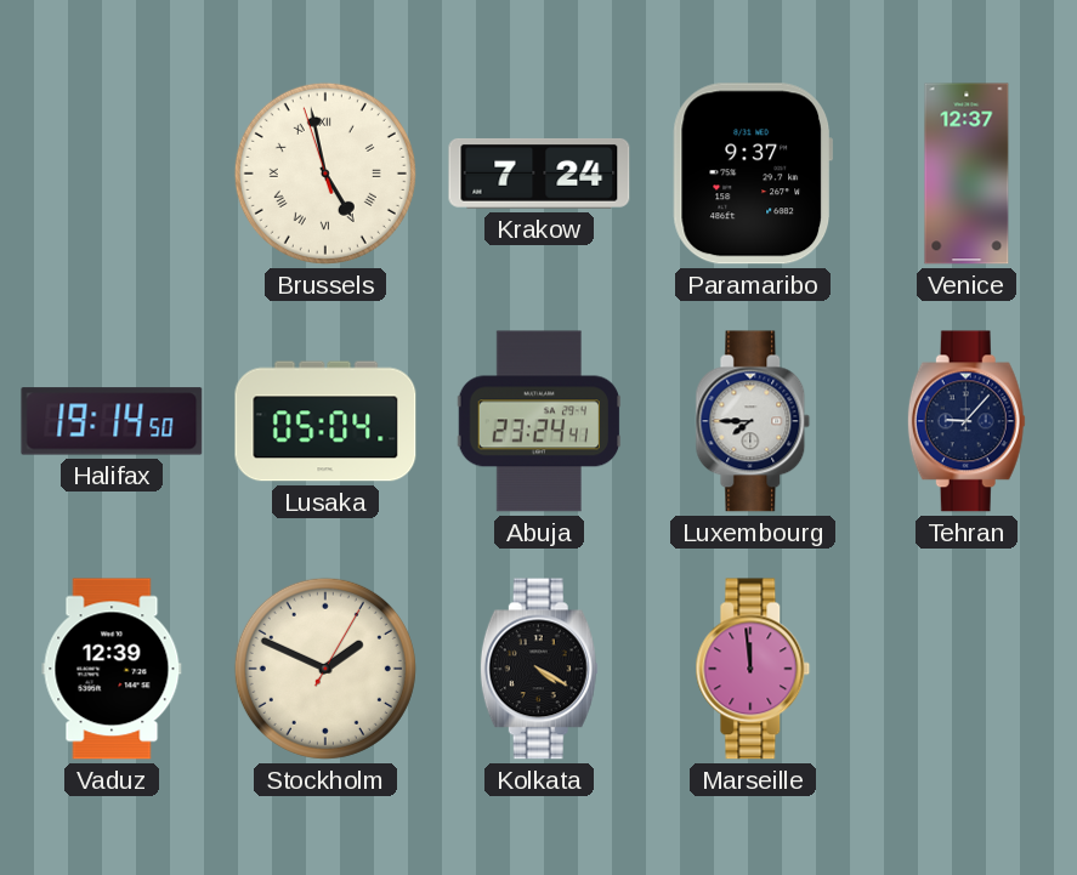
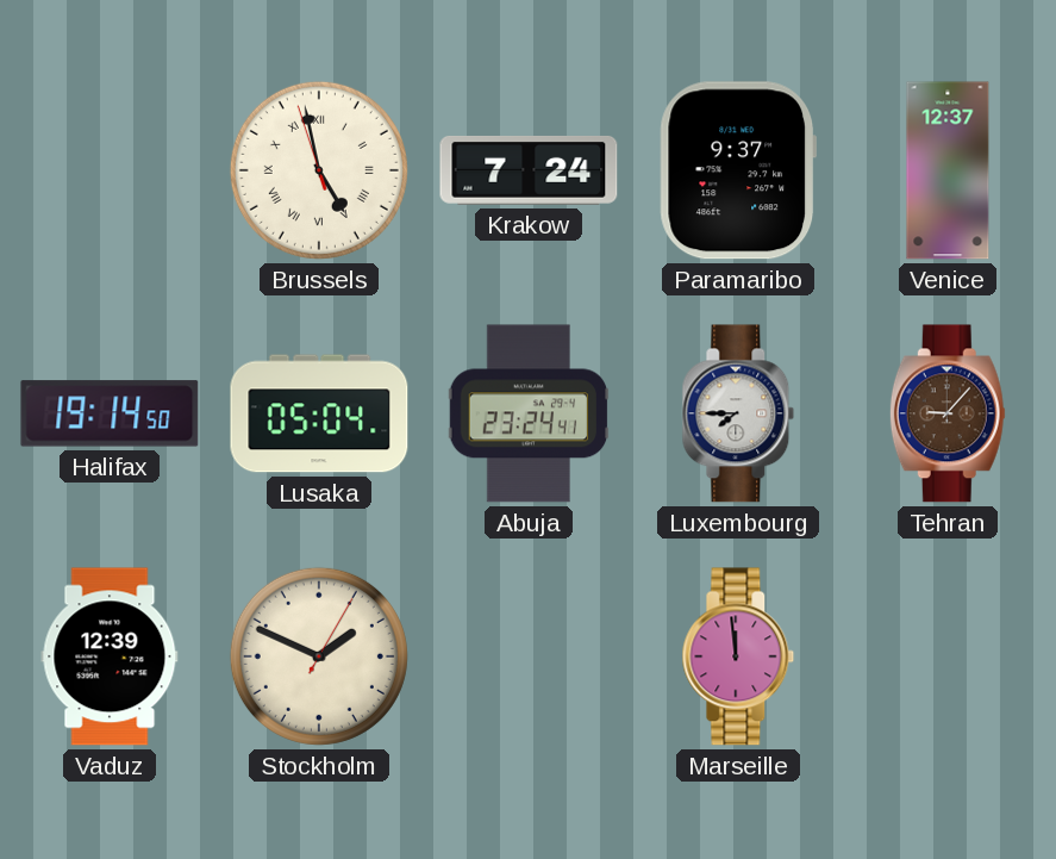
Tehran dial: navy -> brown (948, 413)
Kolkata: 4:20 -> none (539, 669)
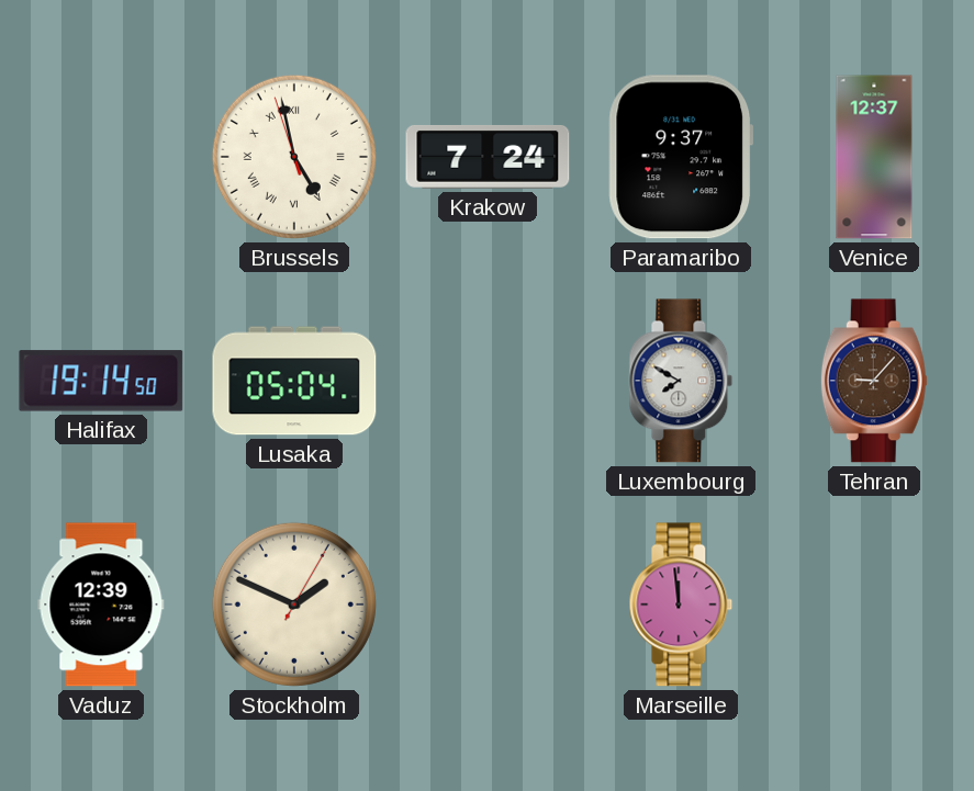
Abuja: 23:24 -> none (529, 413)
Luxembourg: 7:45 -> 7:50 (681, 381)
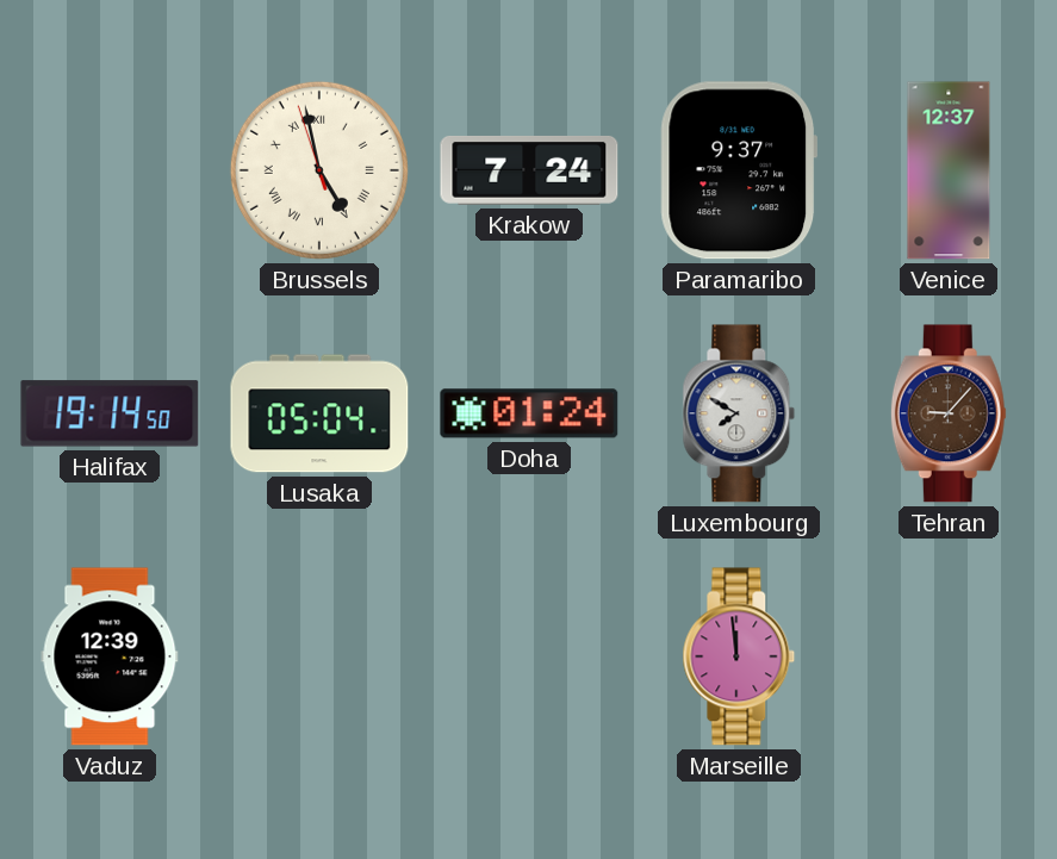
Doha: none -> 01:24 (529, 413)
Stockholm: 1:49 -> none (294, 604)
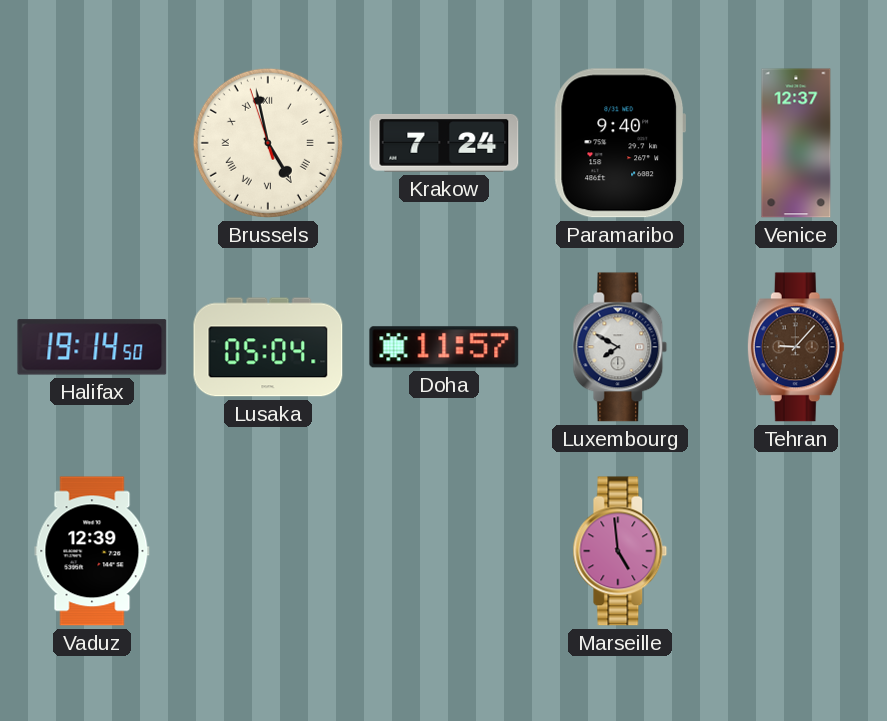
Paramaribo: 9:37 -> 9:40 (619, 143)
Doha: 01:24 -> 11:57 (444, 347)
Marseille: 11:59 -> 4:59 (620, 551)
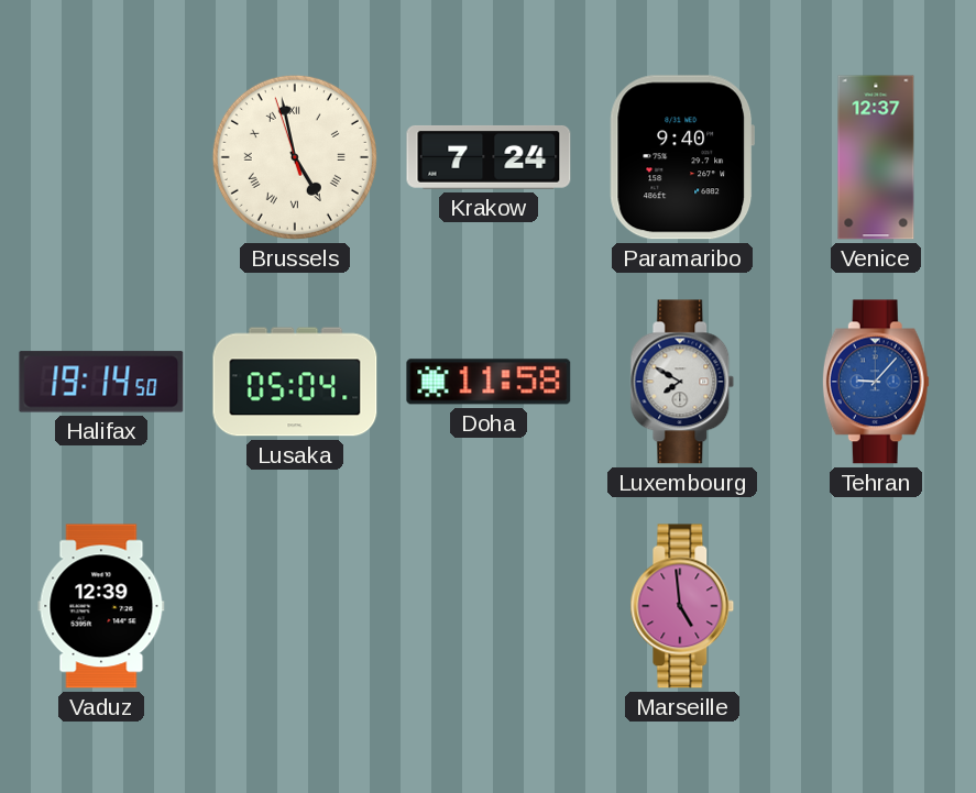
Doha: 11:57 -> 11:58 (489, 382)
Tehran dial: brown -> blue (876, 382)
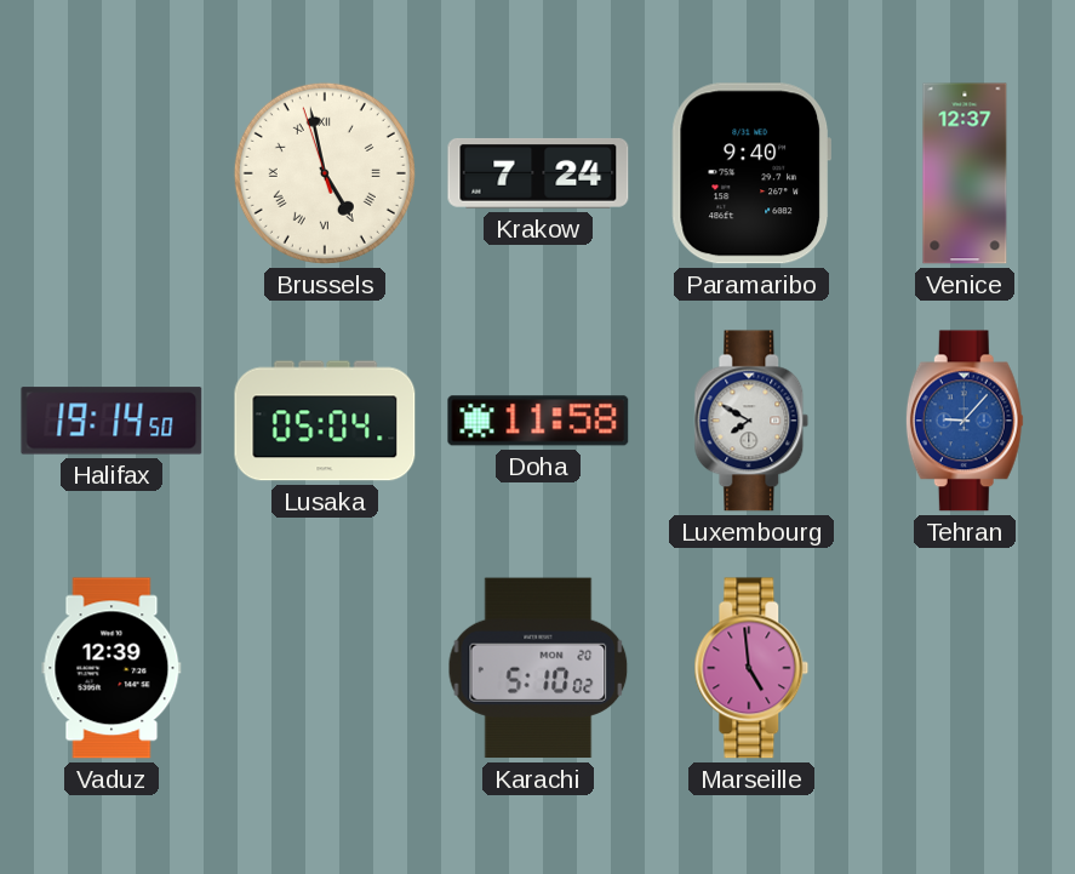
Karachi: none -> 5:10 (538, 668)
